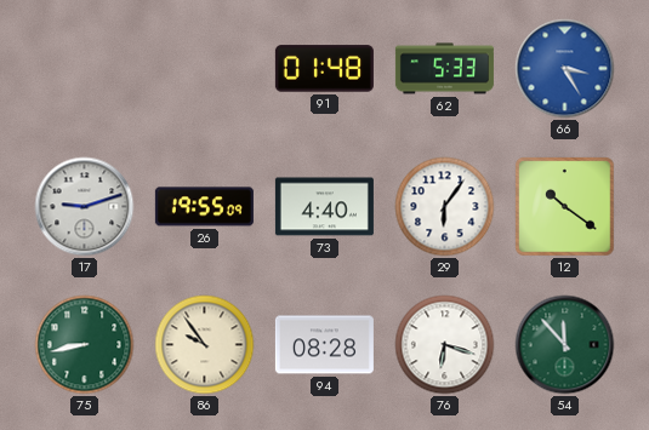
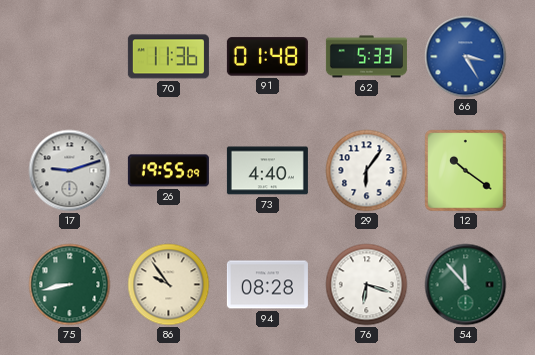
70: none -> 11:36 (168, 57)
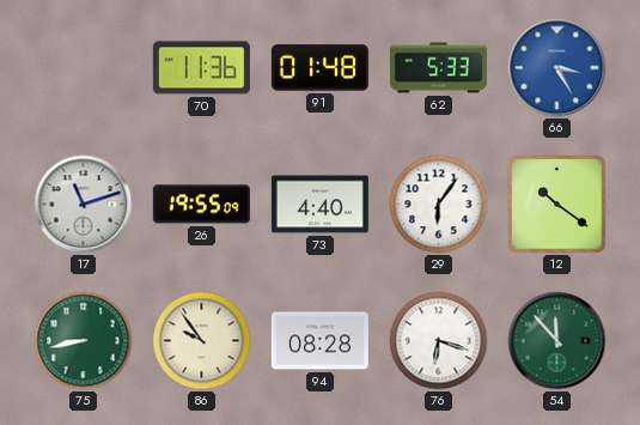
17: 9:12 -> 11:12 (84, 205)
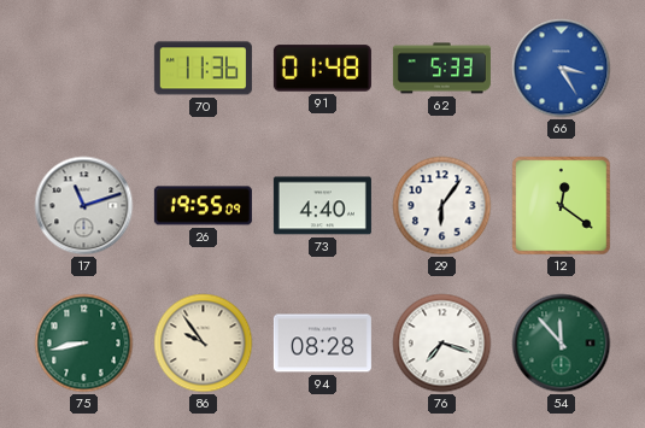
12: 10:21 -> 12:21 (562, 206)
76: 6:18 -> 7:18 (442, 344)
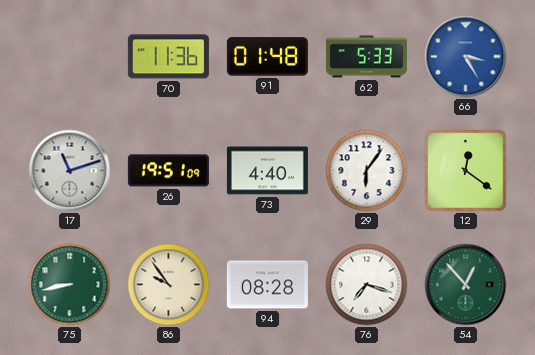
26: 19:55 -> 19:51 (168, 171)
54: 11:53 -> 12:53 (466, 285)
